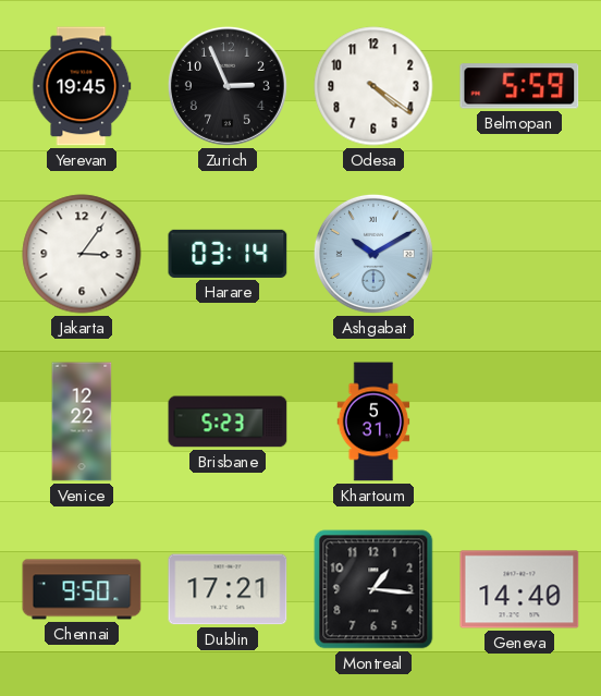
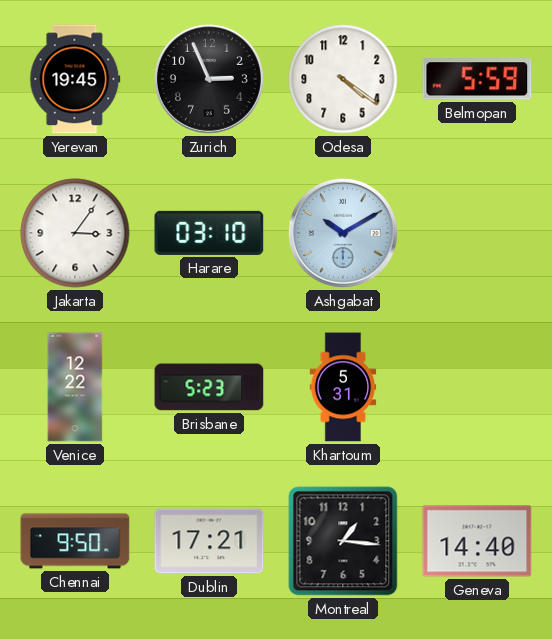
Harare: 03:14 -> 03:10 (209, 233)
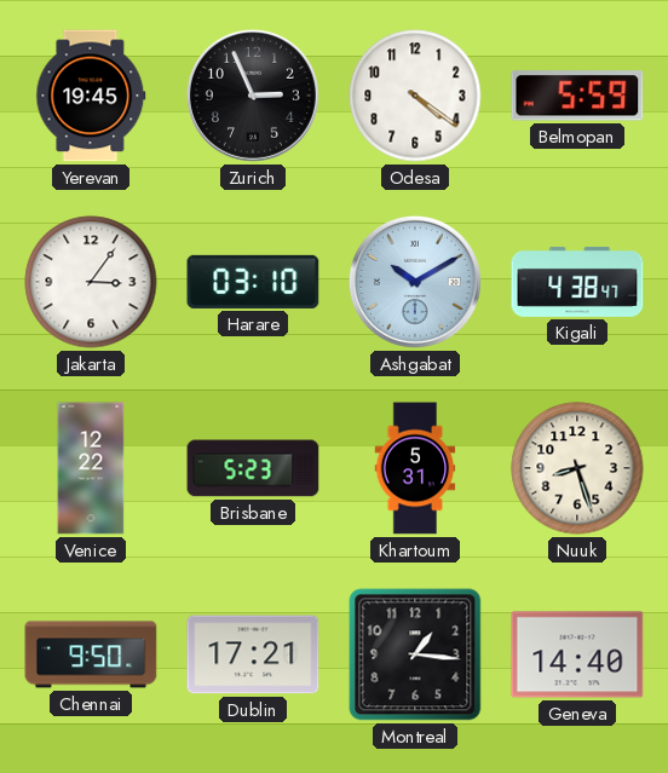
Kigali: none -> 4:38 (577, 282)
Nuuk: none -> 8:27 (577, 468)
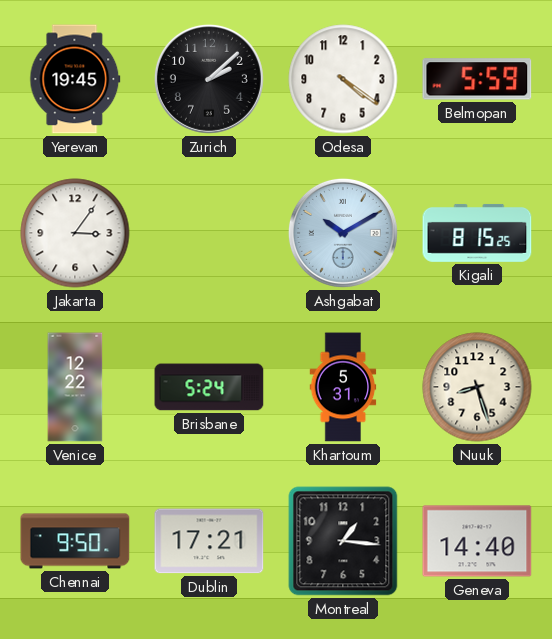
Zurich: 2:56 -> 2:08 (209, 79)
Harare: 03:10 -> none (253, 282)
Kigali: 4:38 -> 8:15 (477, 233)
Brisbane: 5:23 -> 5:24 (209, 387)
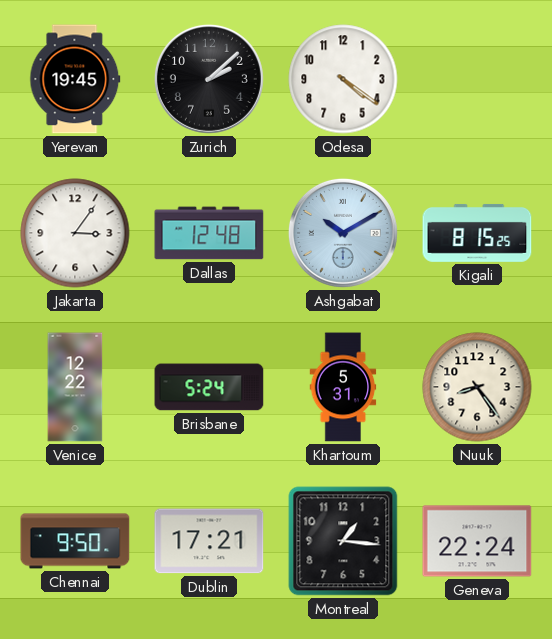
Belmopan: 5:59 -> none (477, 79)
Dallas: none -> 12:48 (209, 233)
Nuuk: 8:27 -> 8:24 (477, 387)
Geneva: 14:40 -> 22:24 (477, 541)
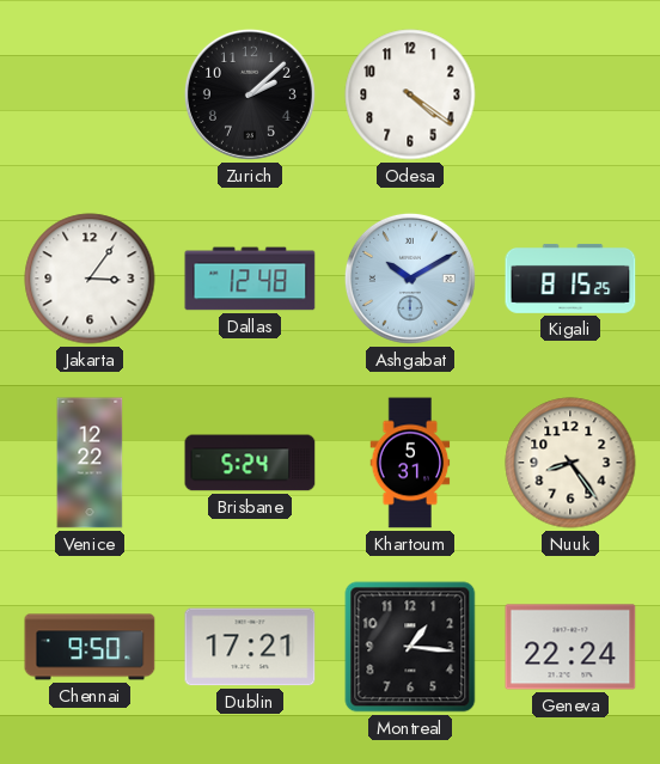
Yerevan: 19:45 -> none (75, 79)
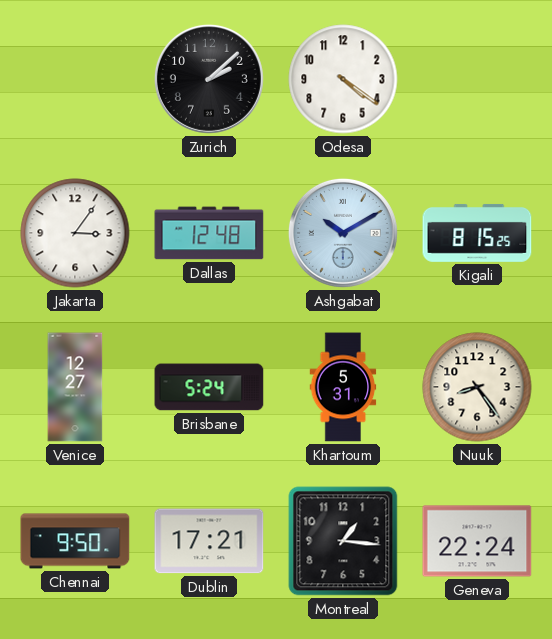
Venice: 12:22 -> 12:27 (75, 387)
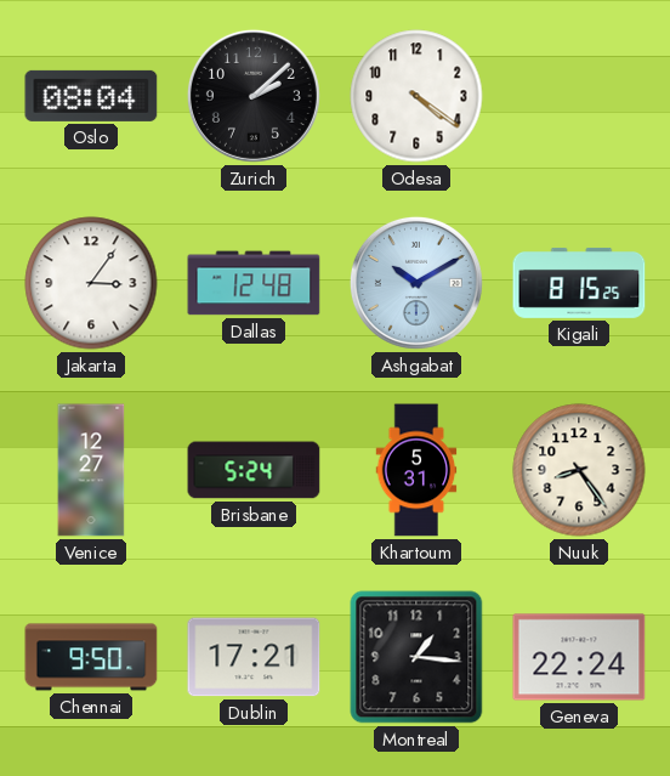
Oslo: none -> 08:04 (91, 96)
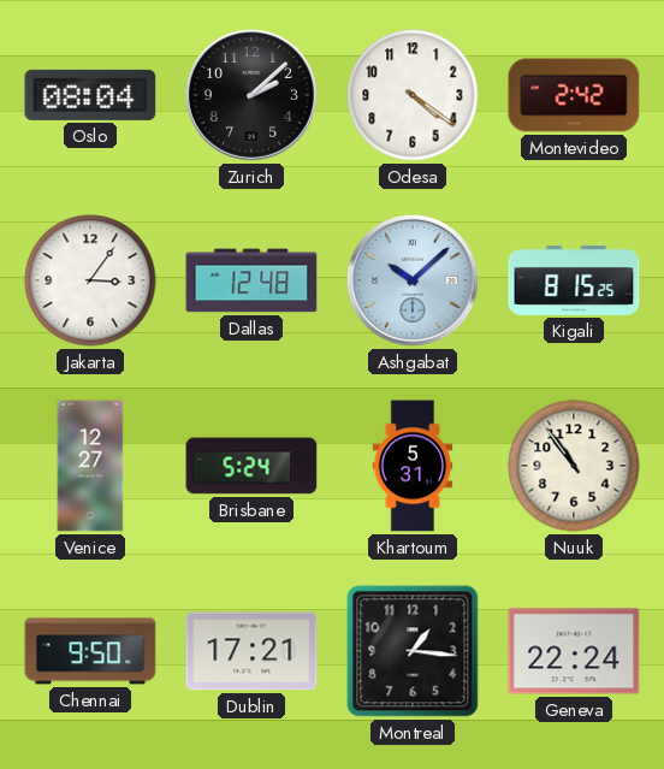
Montevideo: none -> 2:42 (574, 95)
Ashgabat: 10:10 -> 10:08 (413, 280)
Nuuk: 8:24 -> 10:54 (574, 466)
